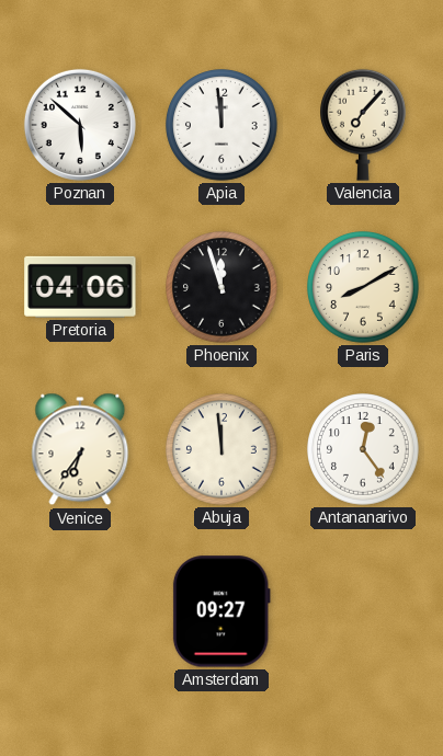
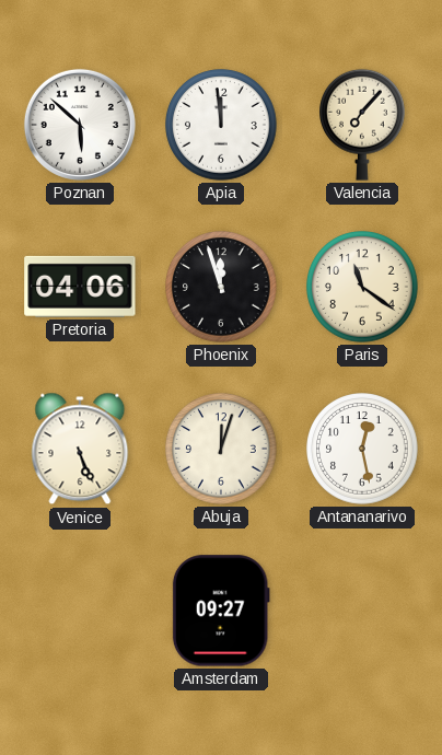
Paris: 8:10 -> 11:21 (362, 287)
Venice: 6:36 -> 5:26 (80, 449)
Abuja: 11:59 -> 12:03 (221, 449)
Antananarivo: 12:24 -> 12:28 (362, 449)
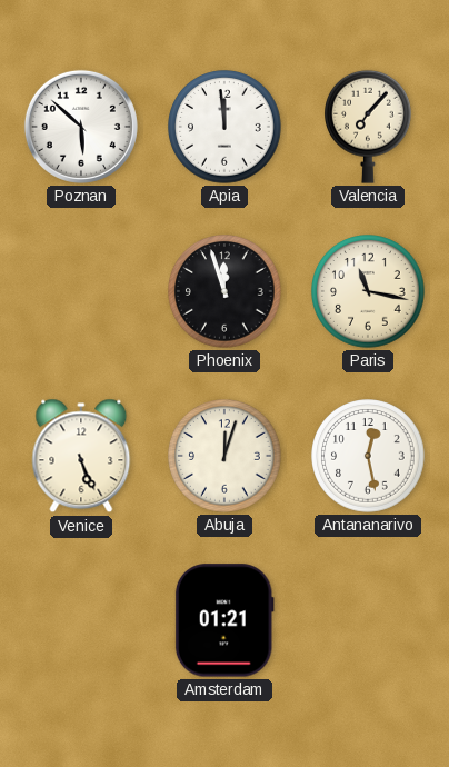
Pretoria: 04:06 -> none (80, 287)
Paris: 11:21 -> 11:17 (368, 291)
Amsterdam: 09:27 -> 01:21 (225, 620)
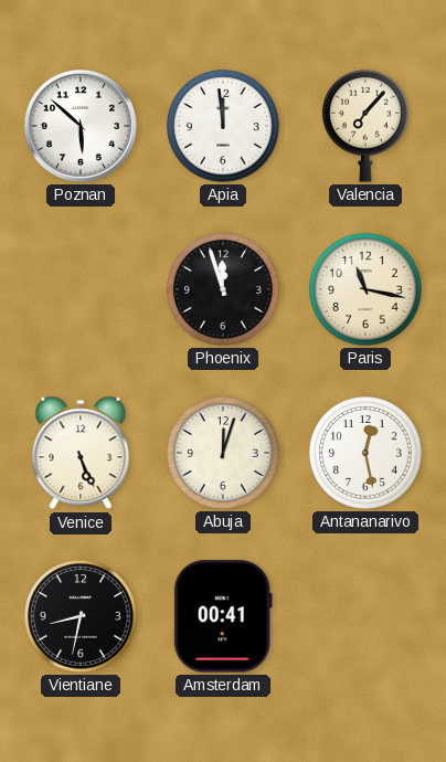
Vientiane: none -> 8:32 (81, 616)
Amsterdam: 01:21 -> 00:41 (223, 616)
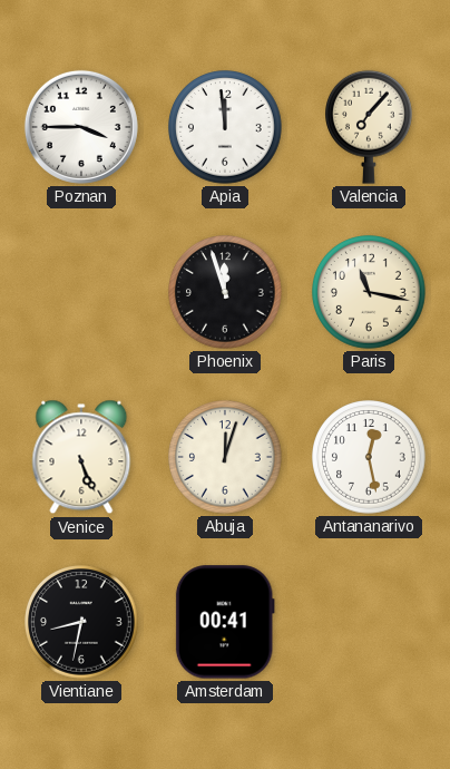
Poznan: 5:52 -> 3:45 (81, 127)
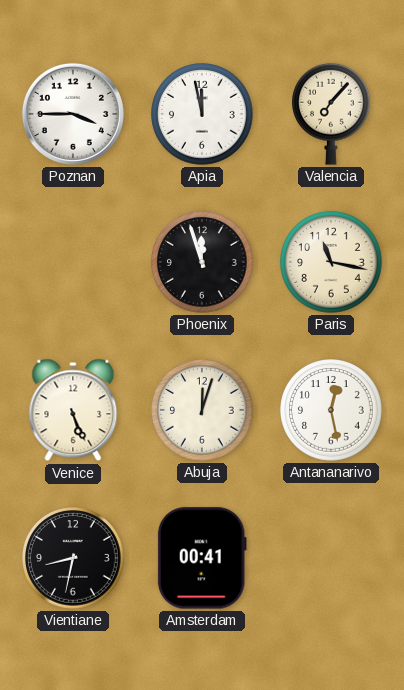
Apia: 11:59 -> 11:58 (202, 114)
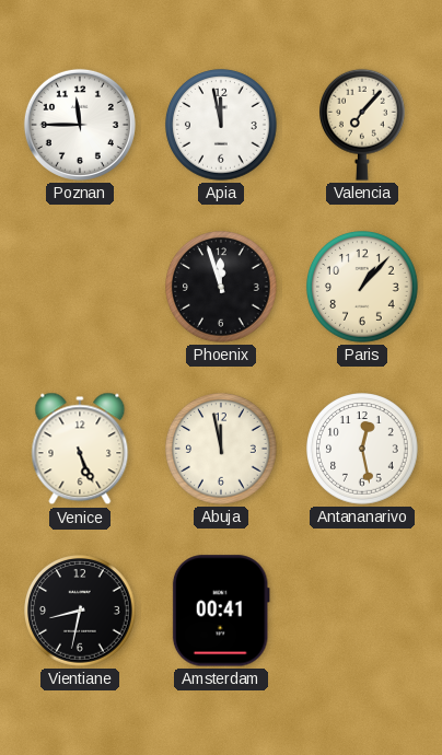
Poznan: 3:45 -> 11:45 (80, 125)
Paris: 11:17 -> 1:07 (362, 287)
Abuja: 12:03 -> 11:58 (221, 449)
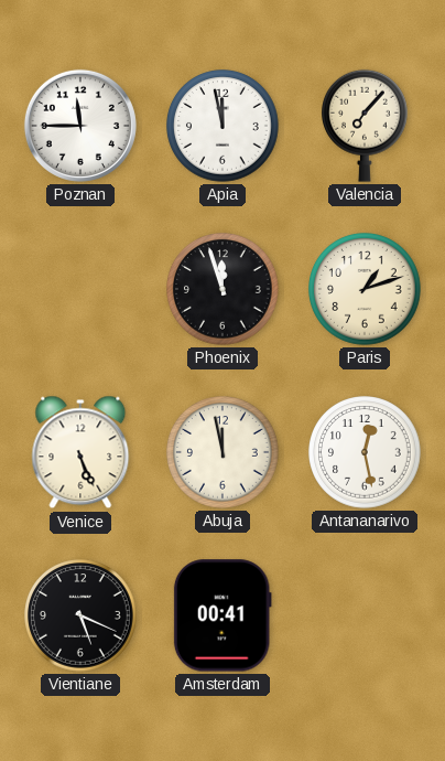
Paris: 1:07 -> 1:12 (365, 289)
Vientiane: 8:32 -> 5:19 (80, 615)
